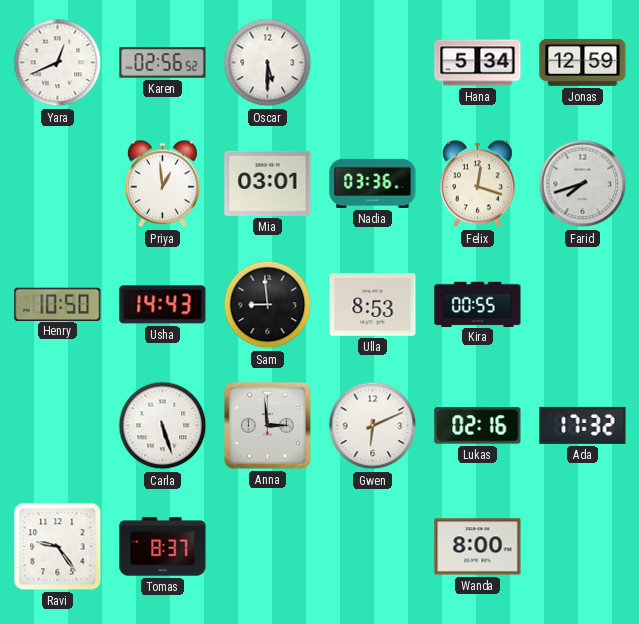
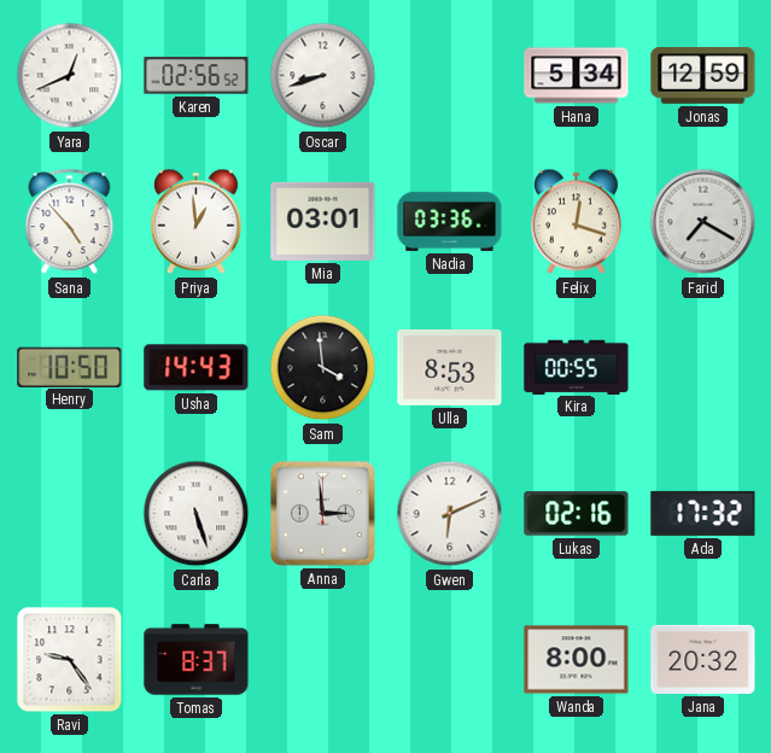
Oscar: 5:30 -> 8:42 (323, 76)
Sana: none -> 4:53 (70, 222)
Farid: 7:42 -> 7:20 (703, 222)
Sam: 8:59 -> 3:59 (323, 368)
Jana: none -> 20:32 (703, 659)
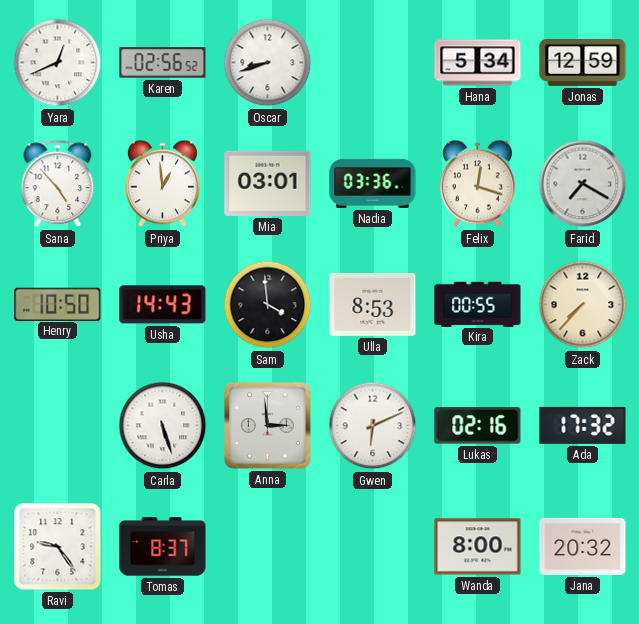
Zack: none -> 7:37 (583, 305)
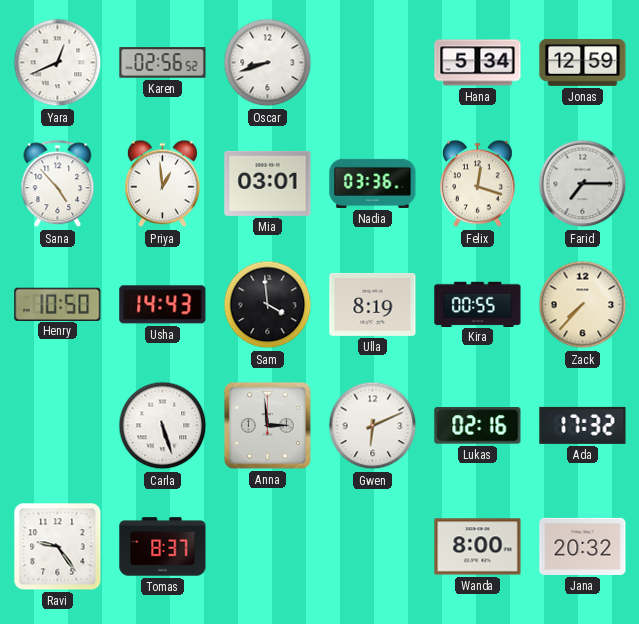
Farid: 7:20 -> 7:15 (583, 184)
Ulla: 8:53 -> 8:19 (373, 304)
